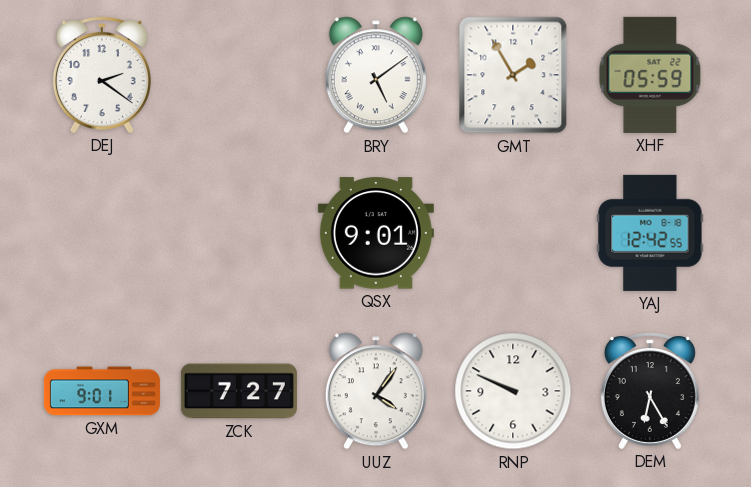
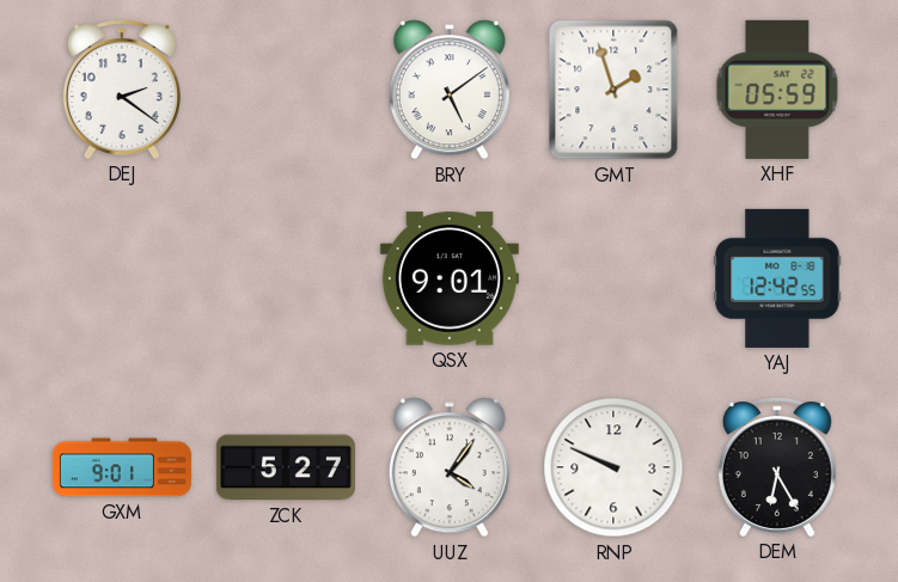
GMT: 1:55 -> 1:57 (613, 90)
ZCK: 7:27 -> 5:27 (286, 467)
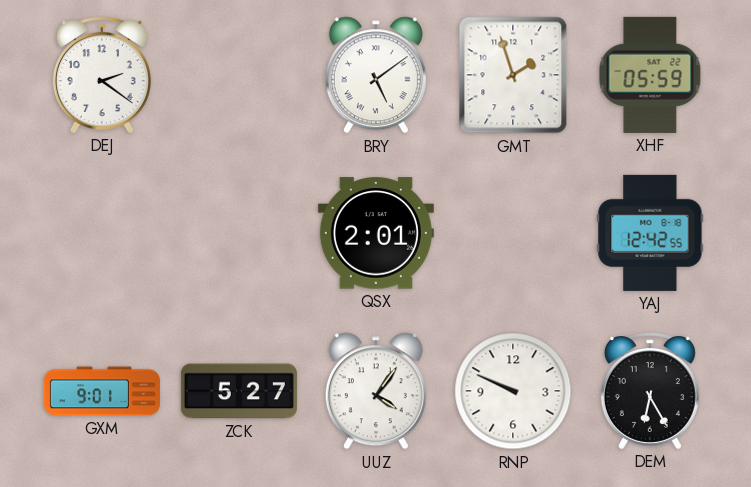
QSX: 9:01 -> 2:01 (376, 233)
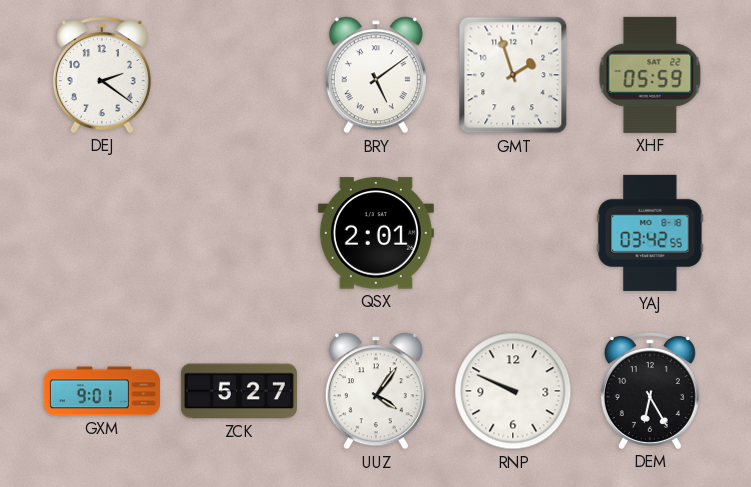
YAJ: 12:42 -> 03:42 (650, 233)
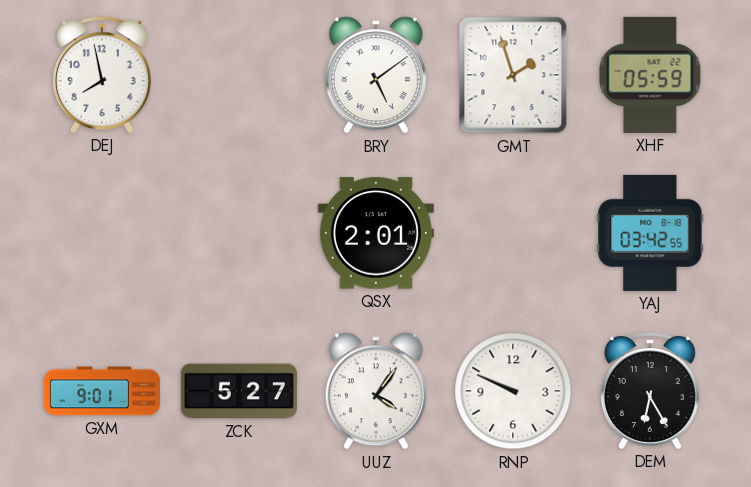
DEJ: 2:21 -> 7:58 (102, 75)
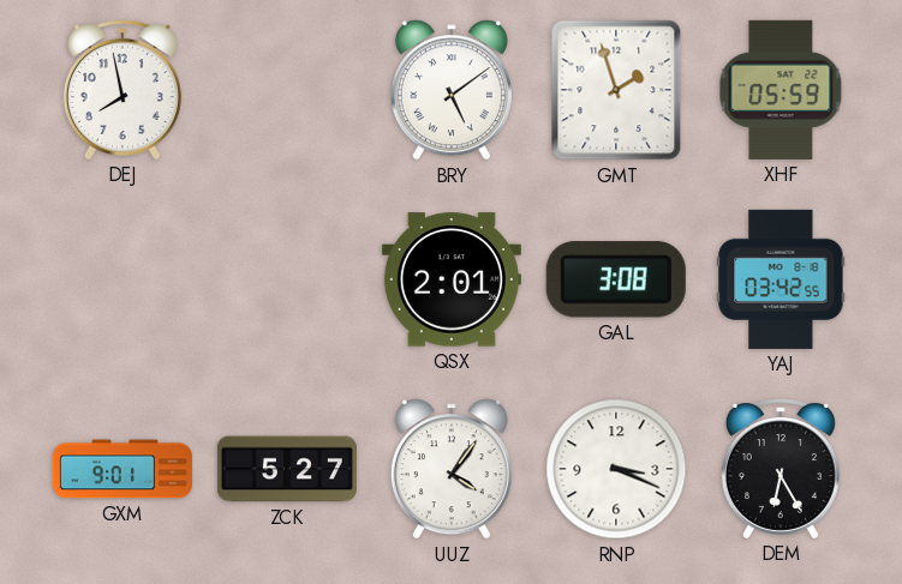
GAL: none -> 3:08 (616, 279)
RNP: 9:49 -> 3:19 (616, 469)
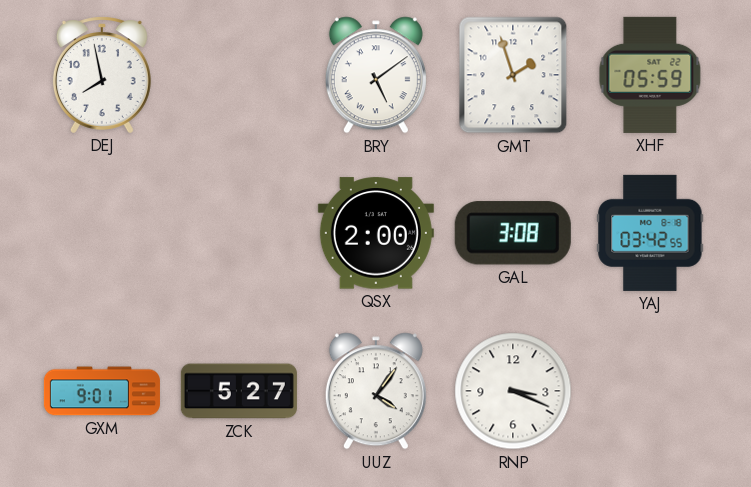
QSX: 2:01 -> 2:00 (376, 233)
DEM: 6:25 -> none (781, 469)
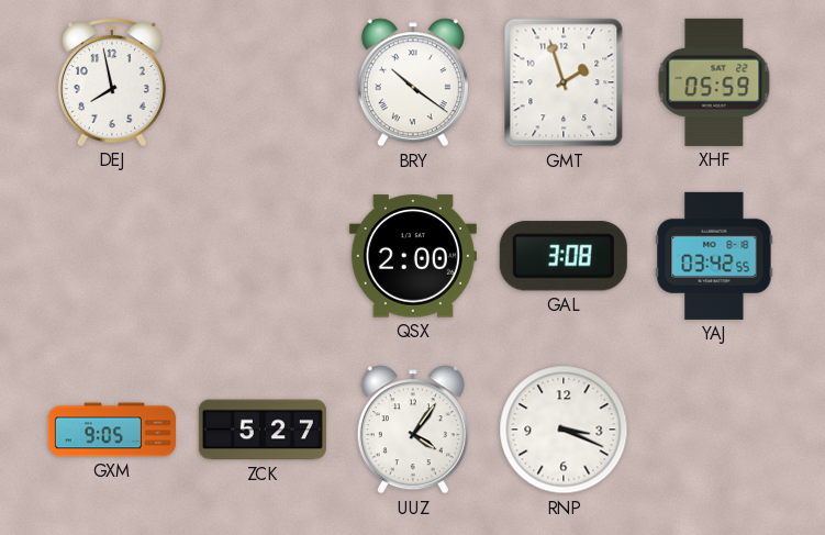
BRY: 5:09 -> 10:21 (413, 82)
GXM: 9:01 -> 9:05 (112, 430)
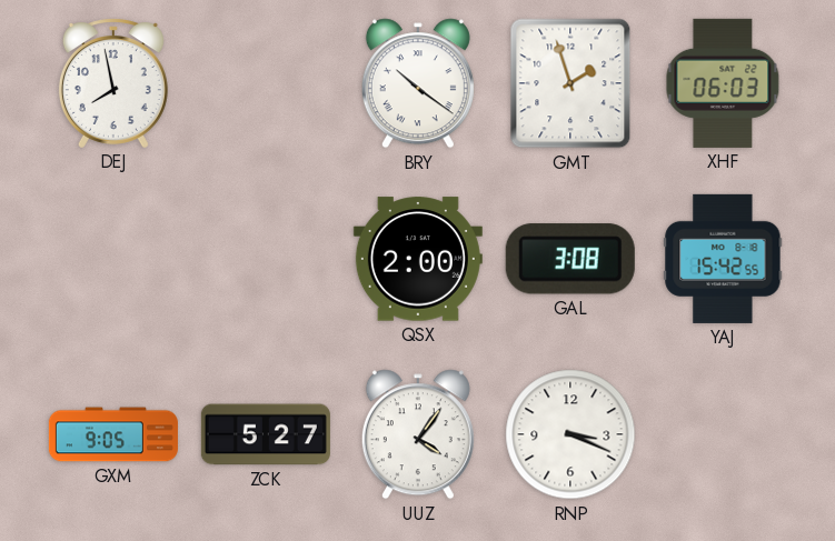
XHF: 05:59 -> 06:03 (723, 83)
YAJ: 03:42 -> 15:42 (723, 259)
